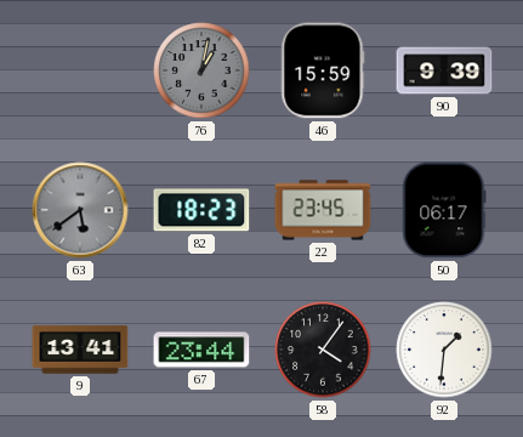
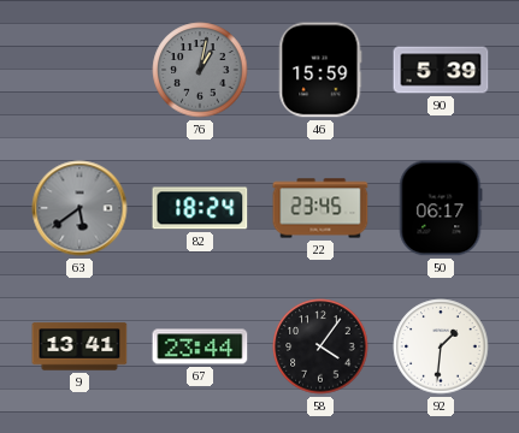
90: 9:39 -> 5:39 (441, 70)
82: 18:23 -> 18:24 (200, 208)
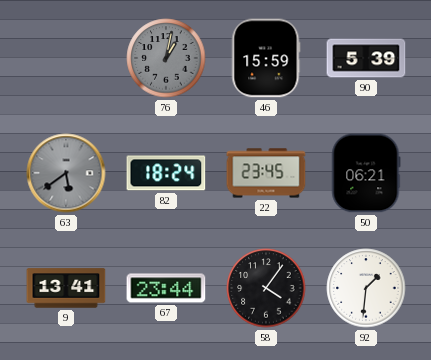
50: 06:17 -> 06:21 (366, 173)
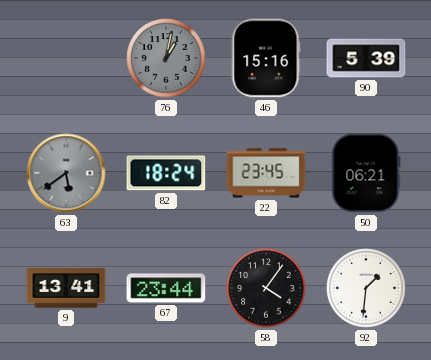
46: 15:59 -> 15:16 (266, 58)
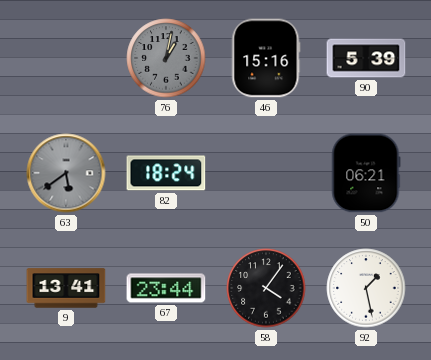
22: 23:45 -> none (266, 173)
92: 1:31 -> 1:28 (366, 288)
